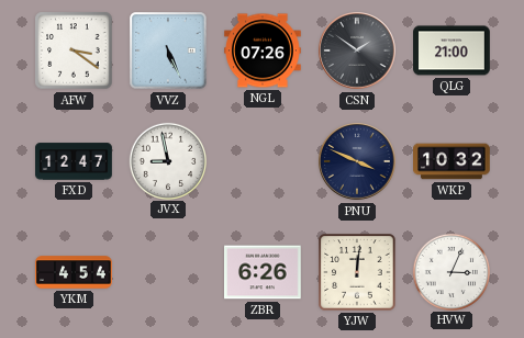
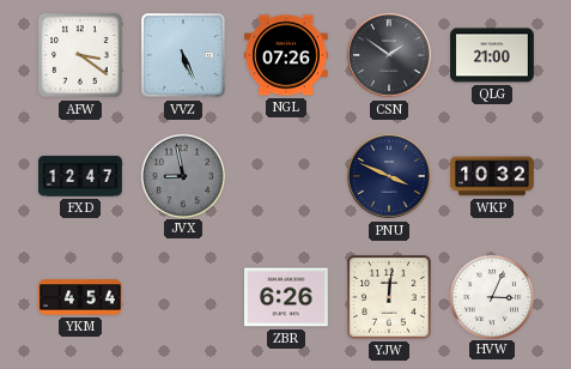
JVX dial: white -> grey (182, 175)
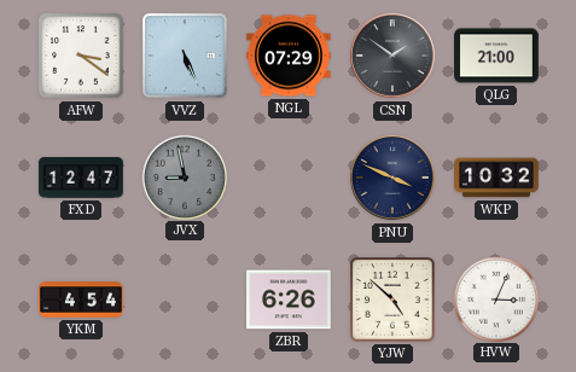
NGL: 07:26 -> 07:29 (290, 56)
YJW: 12:01 -> 4:52 (392, 300)
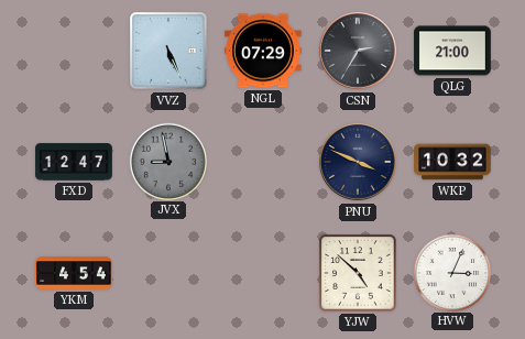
AFW: 3:21 -> none (81, 56)
CSN: 1:51 -> 2:35 (358, 51)
ZBR: 6:26 -> none (290, 300)
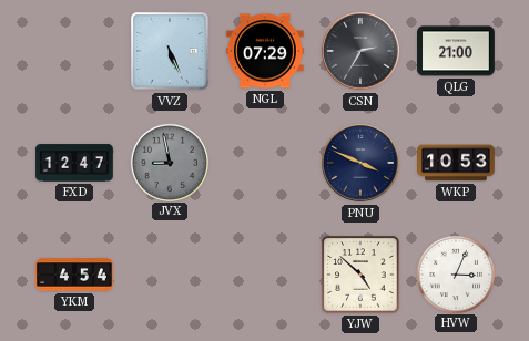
WKP: 10:32 -> 10:53 (457, 163)
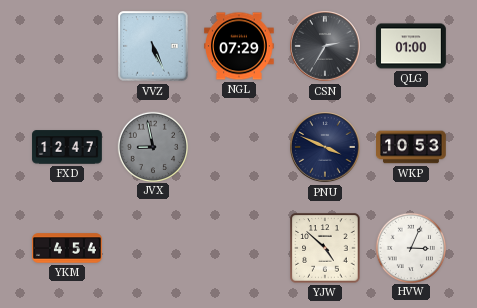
QLG: 21:00 -> 01:00 (411, 46)
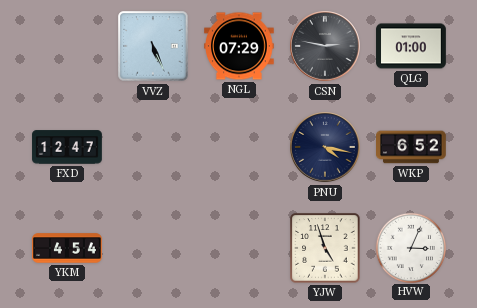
CSN: 2:35 -> 2:47 (325, 46)
JVX: 8:58 -> none (152, 146)
PNU: 3:49 -> 4:17 (325, 147)
WKP: 10:53 -> 6:52 (412, 147)
YJW: 4:52 -> 4:57 (325, 248)
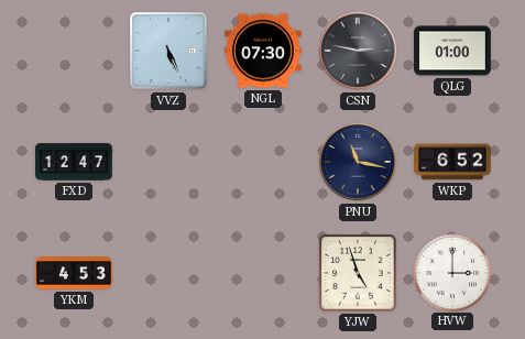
NGL: 07:29 -> 07:30 (264, 51)
PNU: 4:17 -> 11:17 (358, 162)
YKM: 4:54 -> 4:53 (74, 273)
HVW: 3:04 -> 3:00 (451, 272)
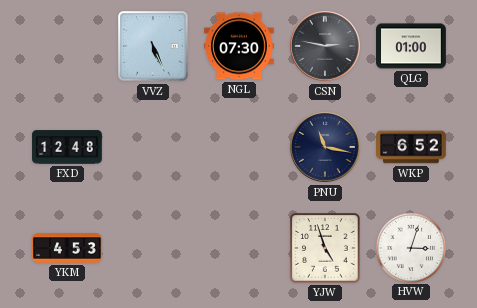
FXD: 12:47 -> 12:48 (67, 147)
HVW: 3:00 -> 3:03 (410, 247)
